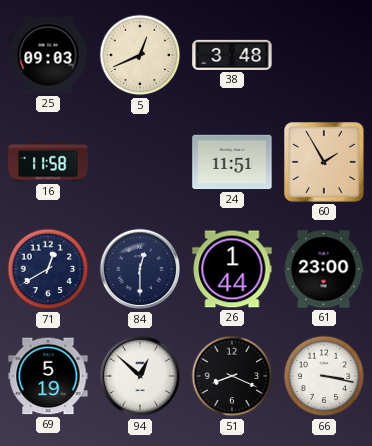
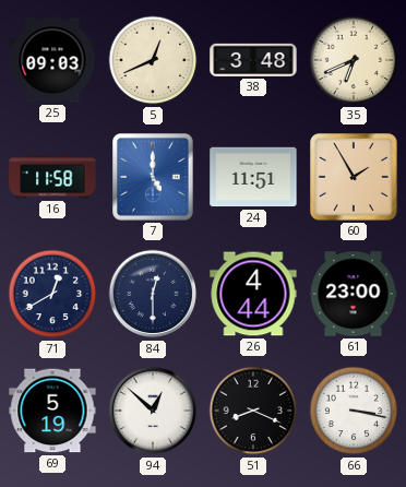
35: none -> 6:41 (354, 60)
7: none -> 5:00 (154, 178)
26: 1:44 -> 4:44 (253, 294)
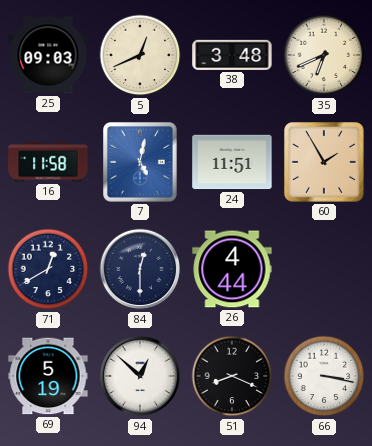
7: 5:00 -> 5:02 (141, 163)
61: 23:00 -> none (354, 294)
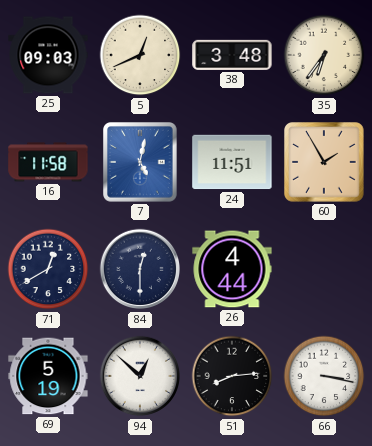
35: 6:41 -> 6:36 (324, 55)
51: 8:19 -> 8:14 (232, 376)
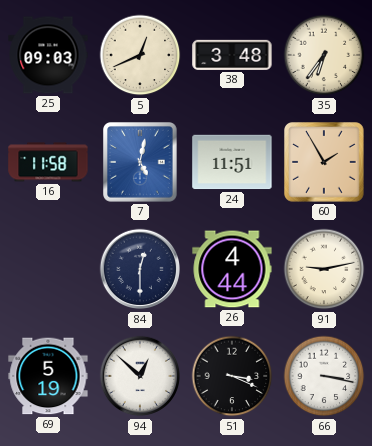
71: 12:40 -> none (48, 269)
91: none -> 9:13 (324, 269)
51: 8:14 -> 3:19 (232, 376)
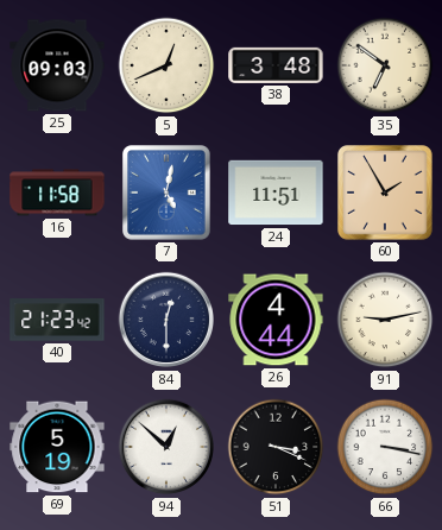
35: 6:36 -> 6:51 (385, 65)
40: none -> 21:23 (57, 320)
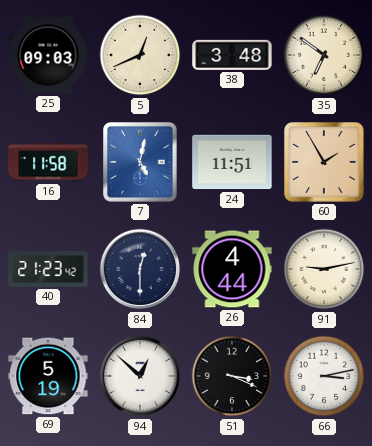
66: 3:17 -> 3:13 (324, 376)
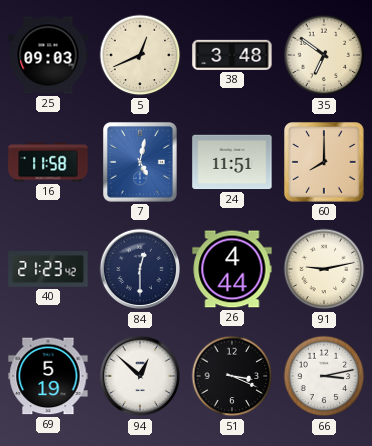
60: 1:55 -> 8:00 (324, 162)
